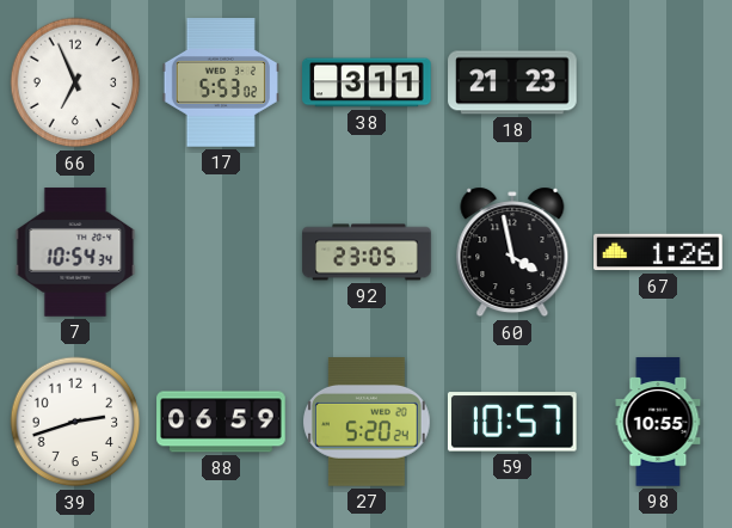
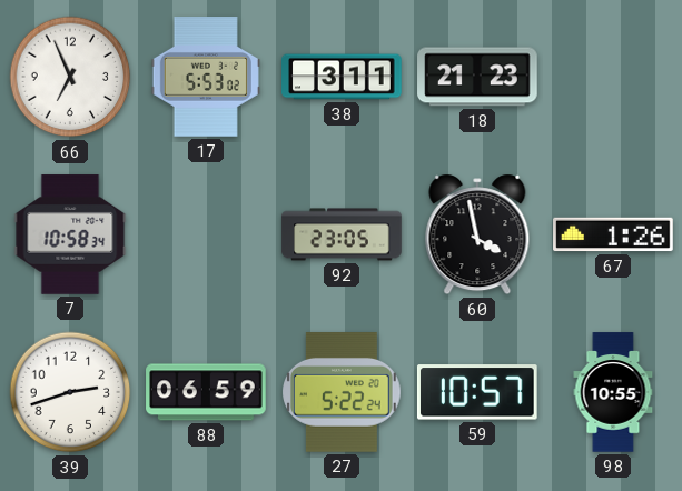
7: 10:54 -> 10:58 (70, 234)
27: 5:20 -> 5:22 (343, 392)
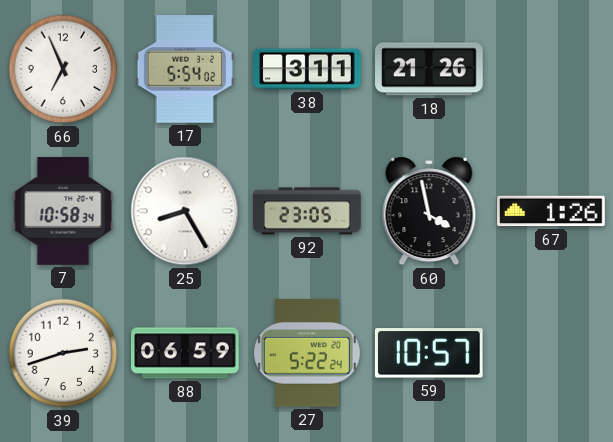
17: 5:53 -> 5:54 (185, 69)
18: 21:23 -> 21:26 (429, 69)
25: none -> 8:25 (185, 211)
98: 10:55 -> none (613, 392)
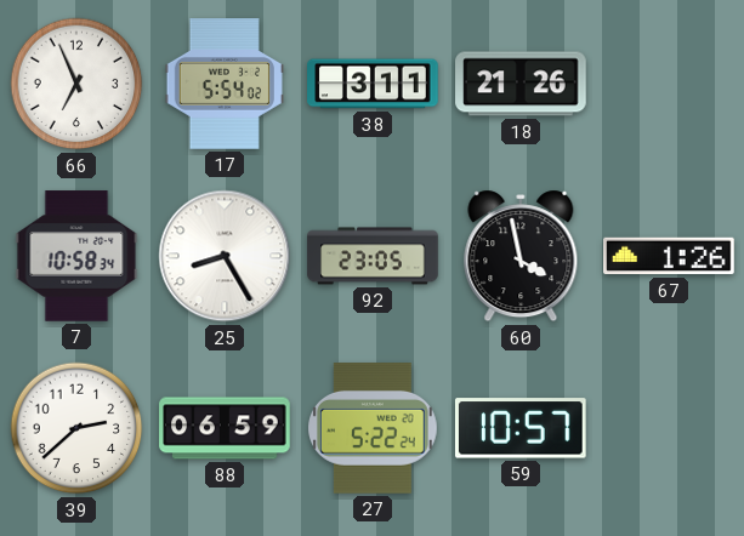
39: 2:42 -> 2:38 (76, 428)
